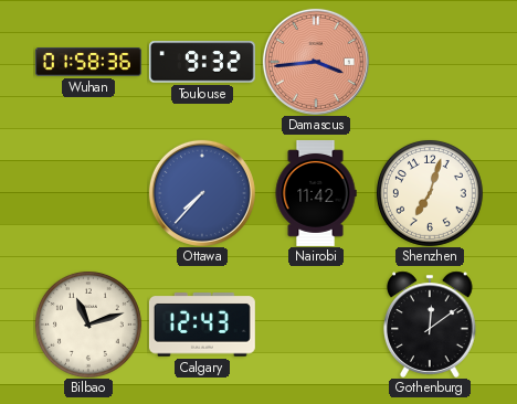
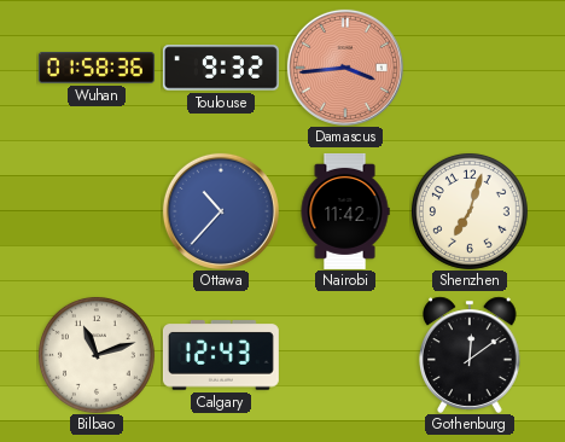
Ottawa: 7:37 -> 10:37 (221, 211)
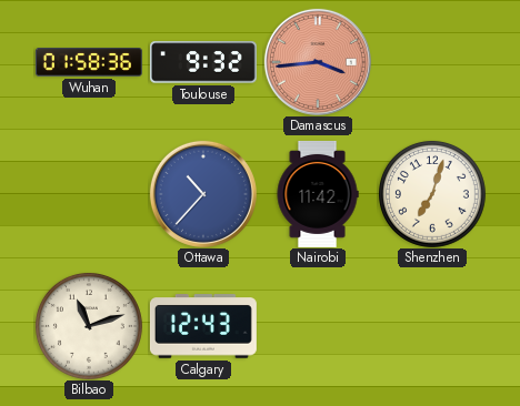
Gothenburg: 12:09 -> none (470, 355)
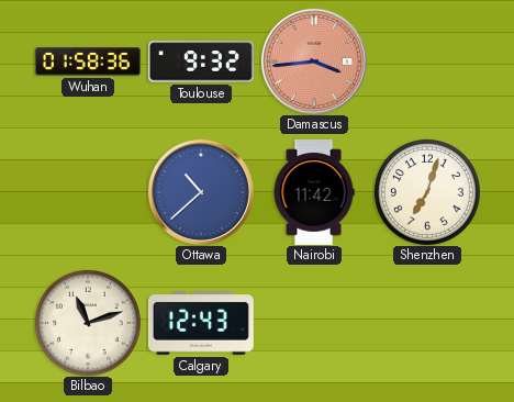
Ottawa: 10:37 -> 10:38 (201, 192)
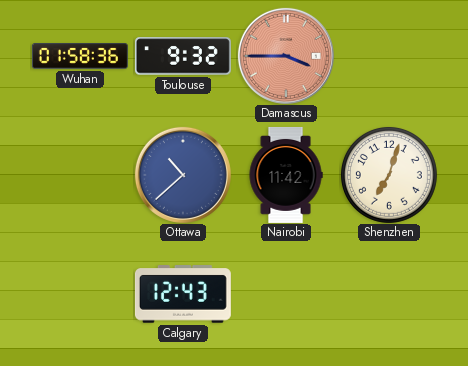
Damascus: 3:44 -> 3:45 (286, 56)
Bilbao: 11:12 -> none (88, 323)
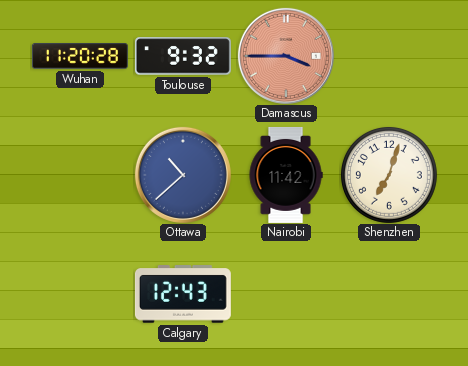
Wuhan: 01:58 -> 11:20 (80, 56)
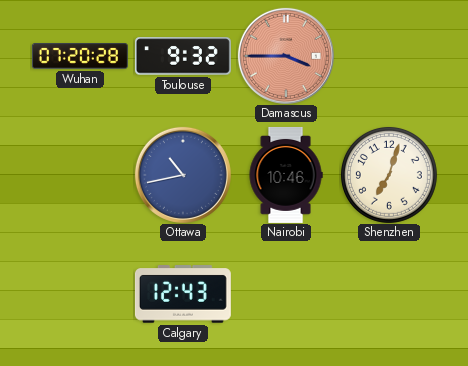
Wuhan: 11:20 -> 07:20 (80, 56)
Ottawa: 10:38 -> 10:43 (183, 175)
Nairobi: 11:42 -> 10:46 (286, 175)
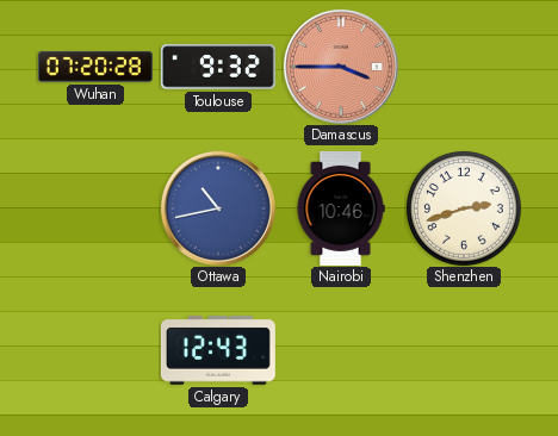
Shenzhen: 7:03 -> 2:42 (464, 208)
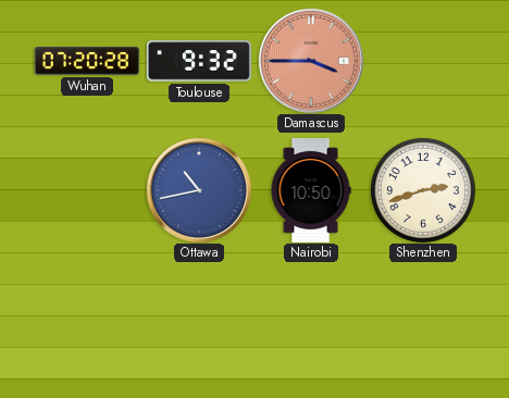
Nairobi: 10:46 -> 10:50 (311, 190)
Calgary: 12:43 -> none (218, 350)
